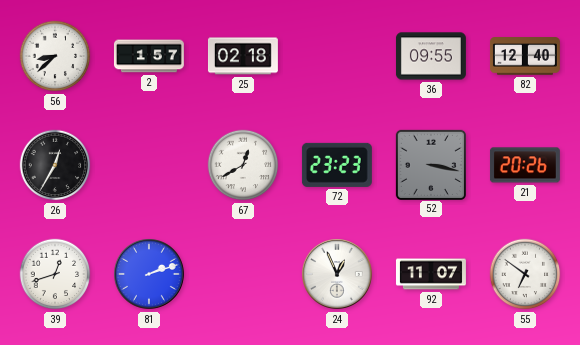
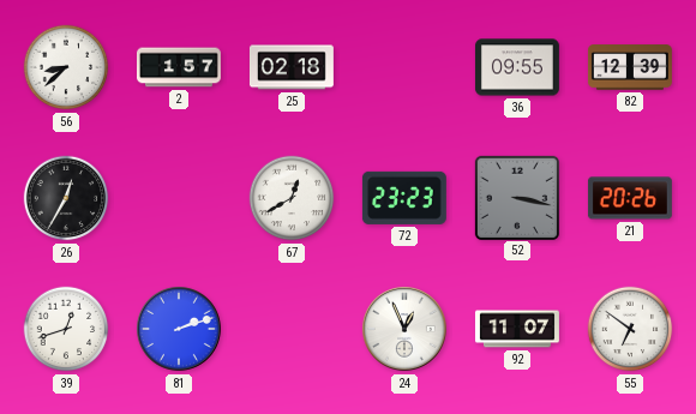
82: 12:40 -> 12:39 (630, 67)
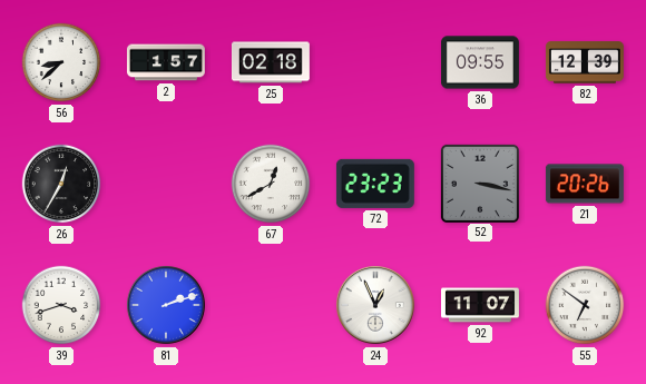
39: 12:42 -> 3:42 (61, 305)
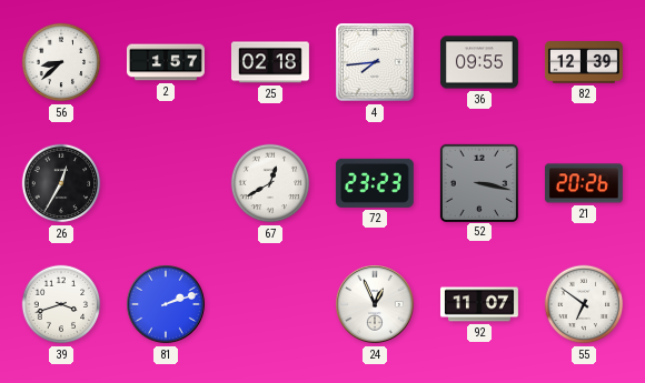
4: none -> 7:44 (376, 63)
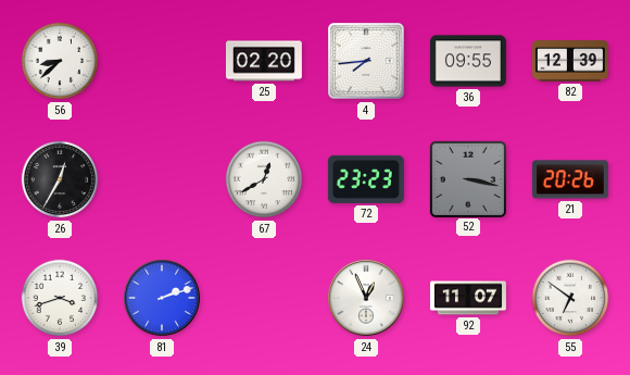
2: 1:57 -> none (166, 62)
25: 02:18 -> 02:20 (264, 61)
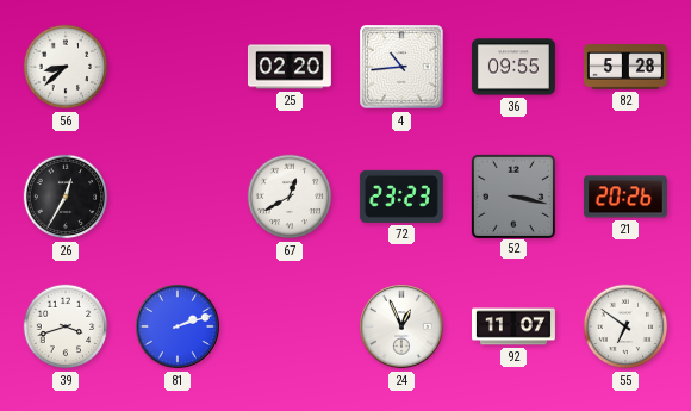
4: 7:44 -> 10:44 (403, 68)
82: 12:39 -> 5:28 (625, 67)
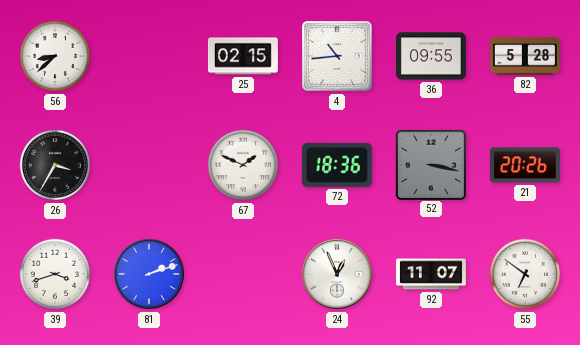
25: 02:20 -> 02:15 (243, 56)
26: 12:35 -> 3:35 (55, 165)
67: 12:40 -> 1:49 (243, 165)
72: 23:23 -> 18:36 (337, 165)
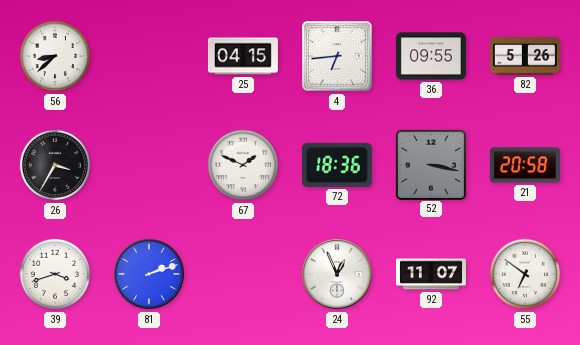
25: 02:15 -> 04:15 (243, 56)
4: 10:44 -> 6:44 (338, 57)
82: 5:28 -> 5:26 (525, 56)
21: 20:26 -> 20:58 (525, 165)
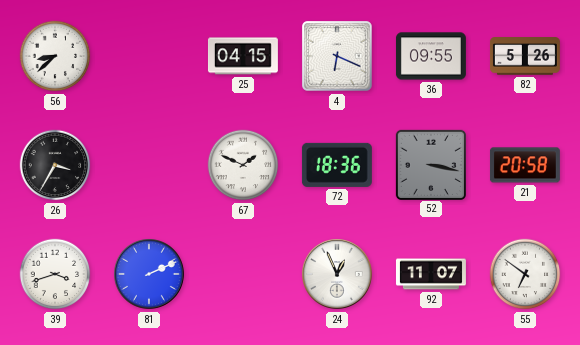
4: 6:44 -> 6:19 (338, 57)
81: 2:12 -> 2:11 (150, 275)
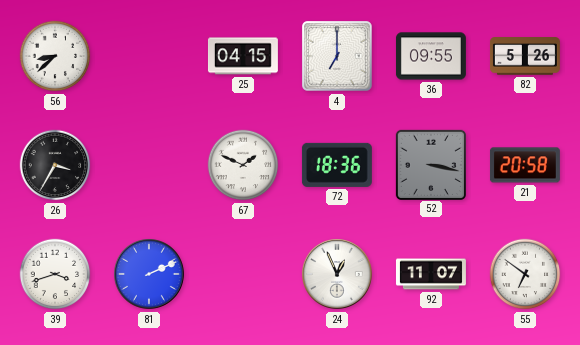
4: 6:19 -> 7:00 (338, 57)
